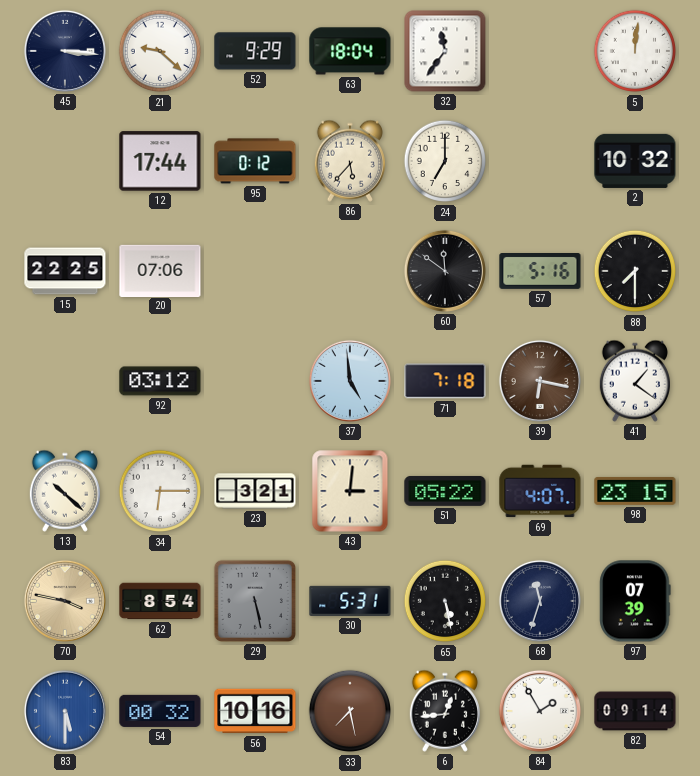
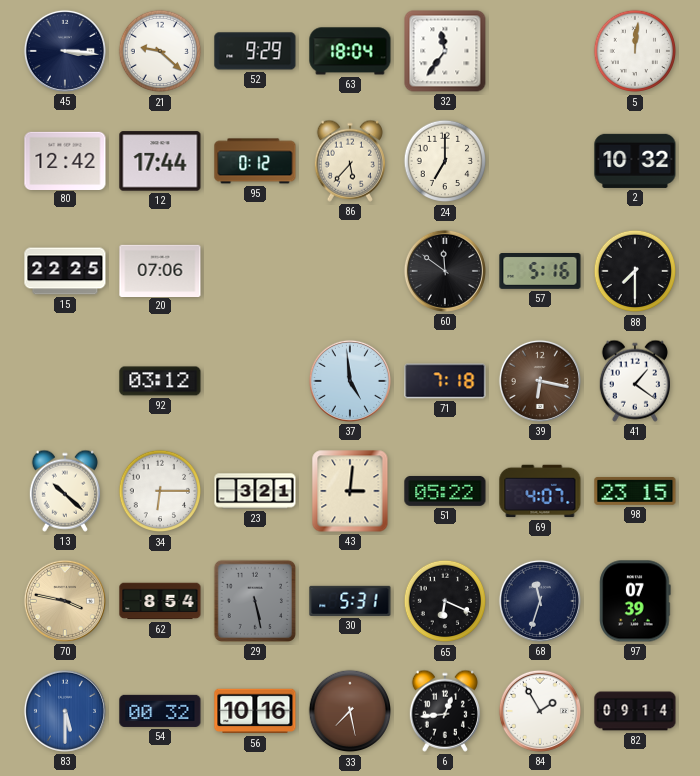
80: none -> 12:42 (65, 160)
65: 5:28 -> 6:19 (445, 601)
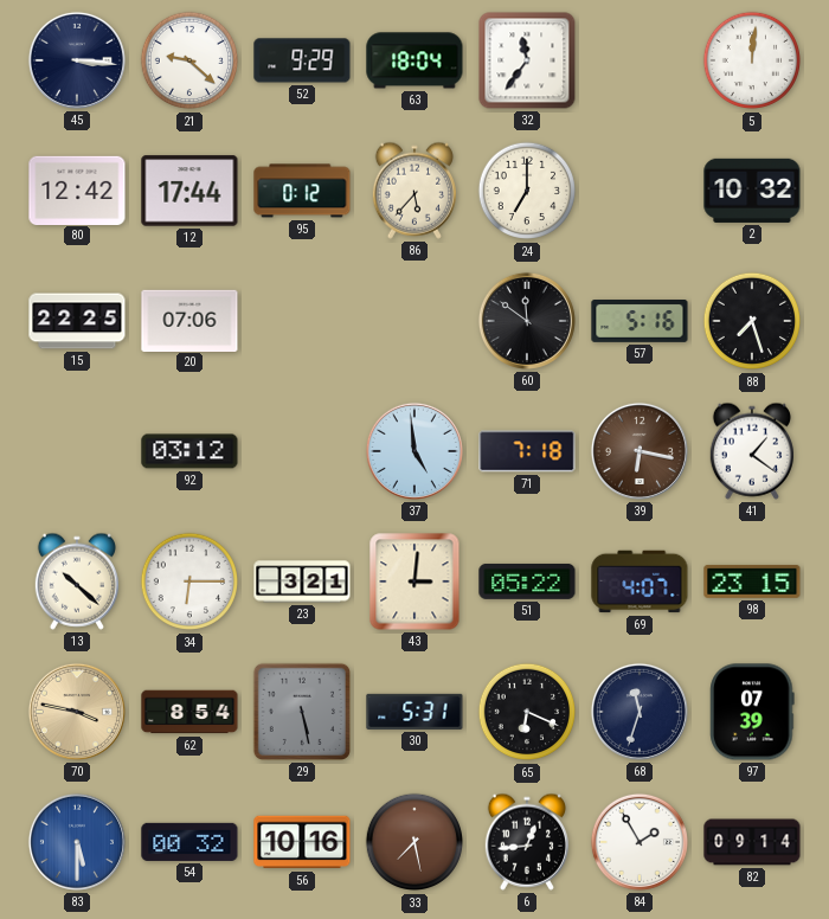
88: 7:30 -> 7:27 (752, 321)
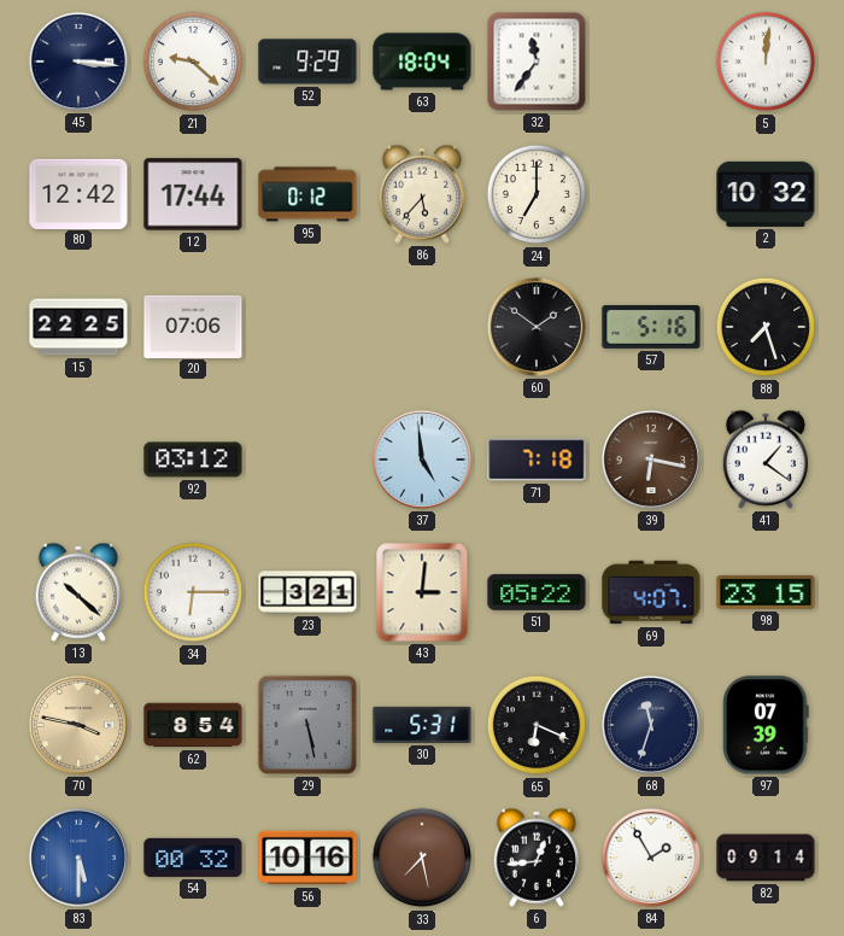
60: 11:51 -> 1:51 (537, 327)
